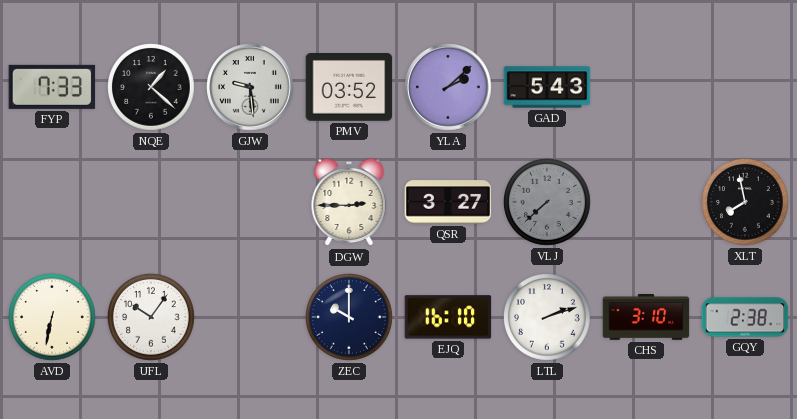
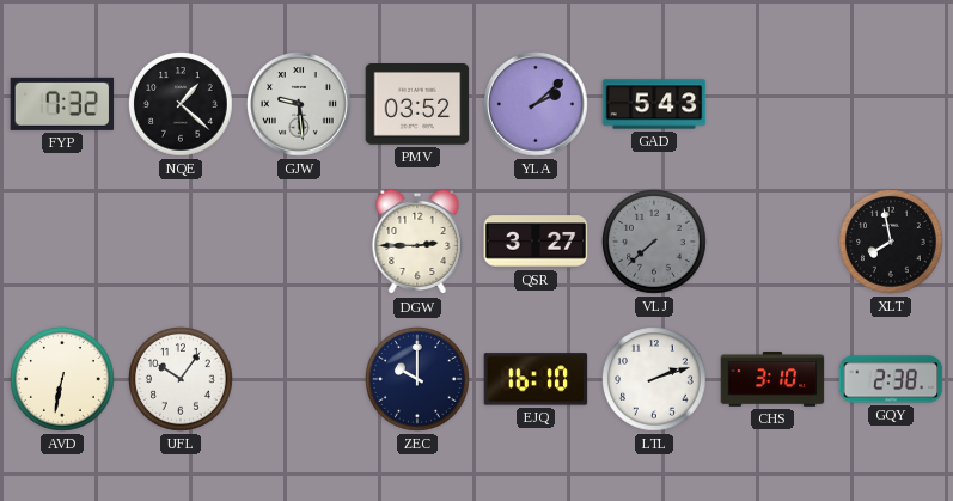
FYP: 7:33 -> 7:32 (62, 104)
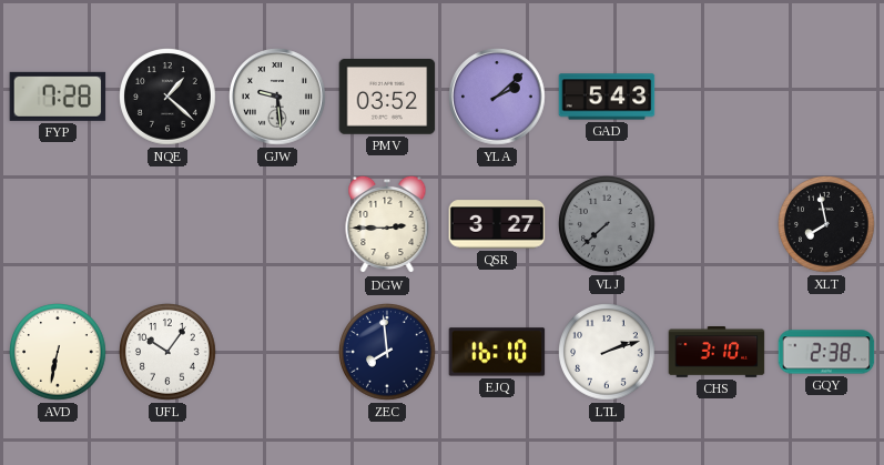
FYP: 7:32 -> 7:28 (58, 97)
ZEC: 10:00 -> 7:59 (387, 352)
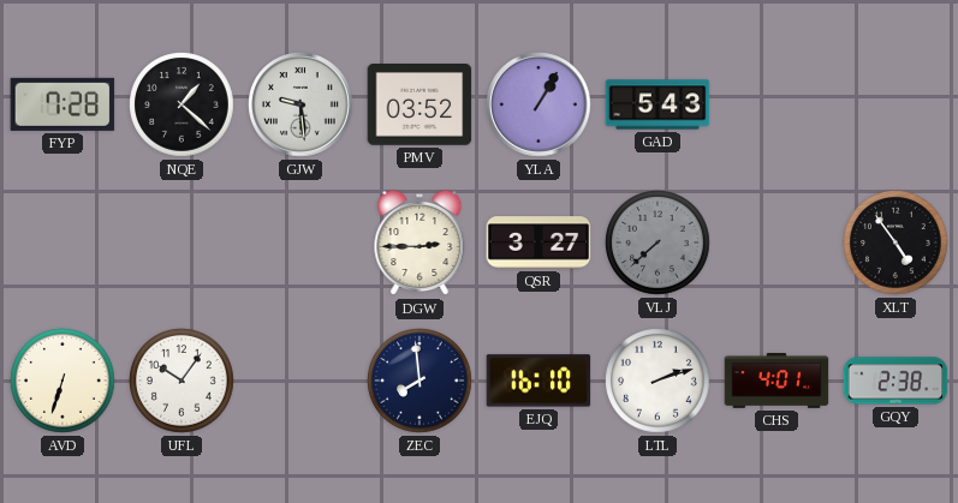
YLA: 2:08 -> 1:05 (538, 104)
XLT: 7:58 -> 4:54 (895, 242)
AVD: 6:32 -> 6:33 (63, 381)
CHS: 3:10 -> 4:01 (776, 381)
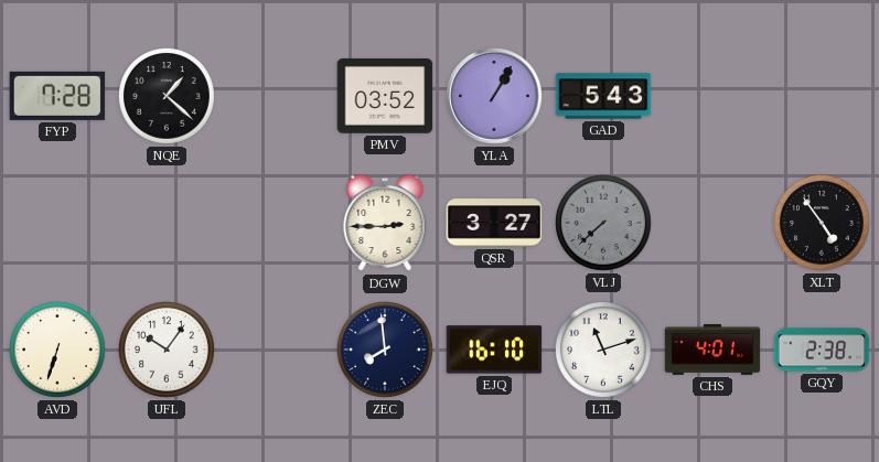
GJW: 9:29 -> none (301, 104)
LTL: 2:12 -> 11:12 (603, 350)
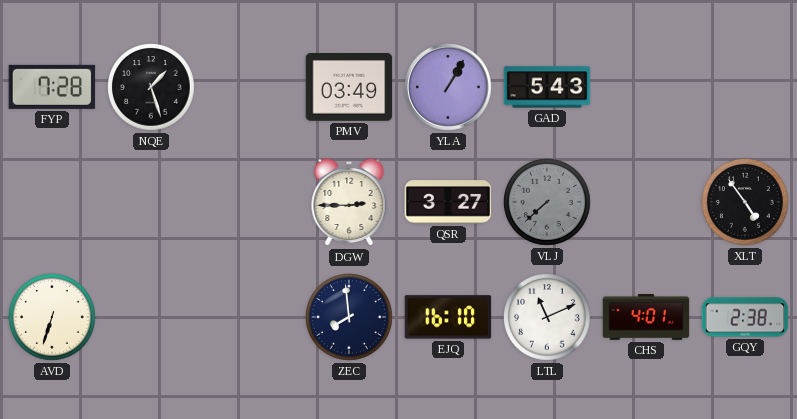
NQE: 1:22 -> 1:27 (151, 87)
PMV: 03:52 -> 03:49 (349, 88)
UFL: 10:06 -> none (167, 350)
LTL: 11:12 -> 11:11 (547, 317)
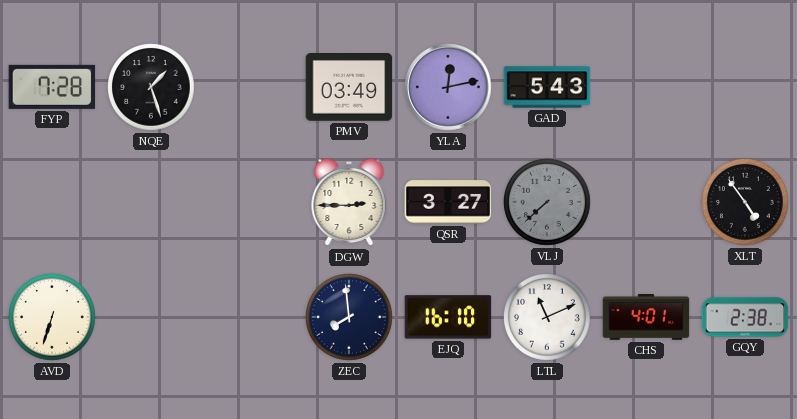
YLA: 1:05 -> 12:13 (448, 87)
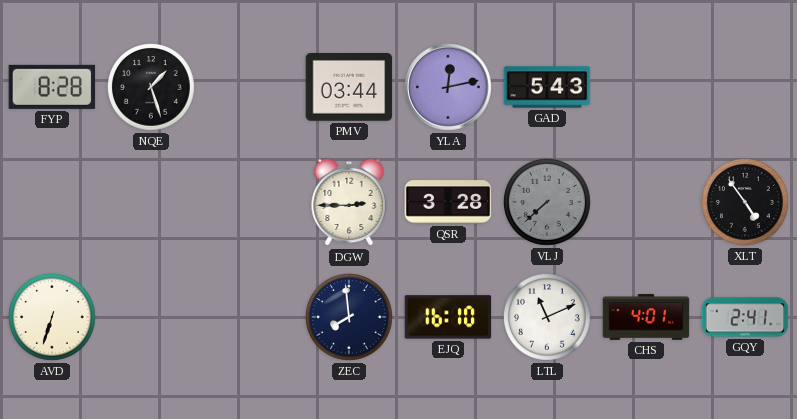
FYP: 7:28 -> 8:28 (52, 87)
PMV: 03:49 -> 03:44 (349, 88)
QSR: 3:27 -> 3:28 (448, 202)
GQY: 2:38 -> 2:41 (745, 317)
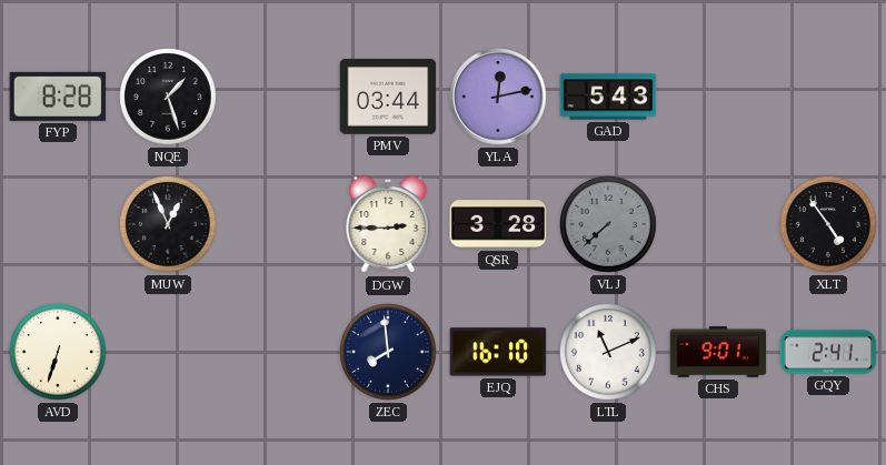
MUW: none -> 12:56 (168, 224)
CHS: 4:01 -> 9:01 (718, 352)
